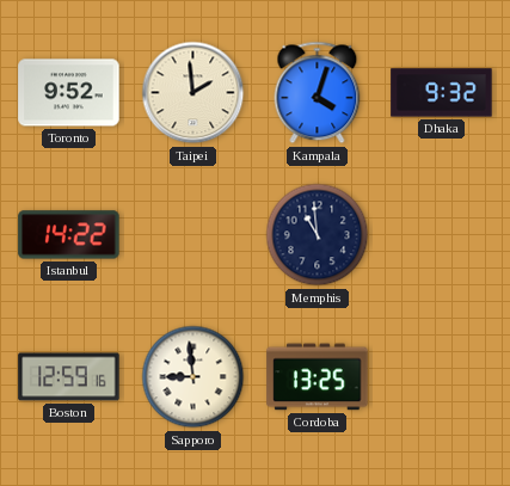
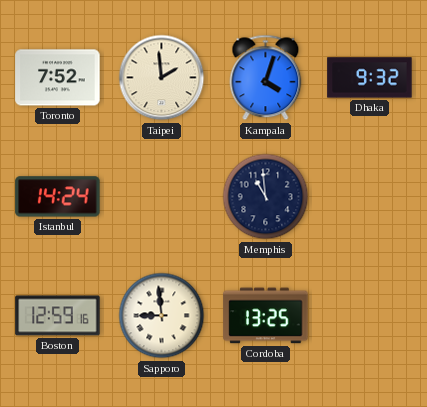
Toronto: 9:52 -> 7:52 (58, 78)
Istanbul: 14:22 -> 14:24 (58, 197)
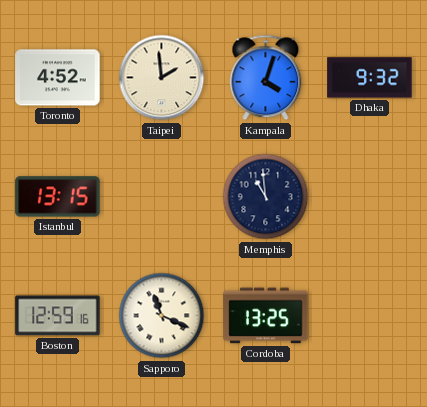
Toronto: 7:52 -> 4:52 (58, 78)
Istanbul: 14:24 -> 13:15 (58, 197)
Sapporo: 8:59 -> 11:19 (162, 316)
